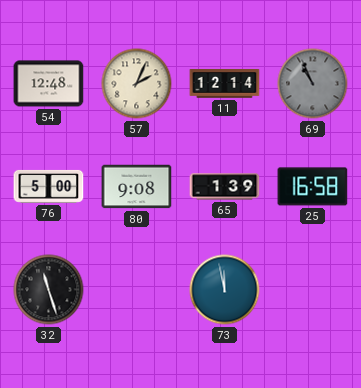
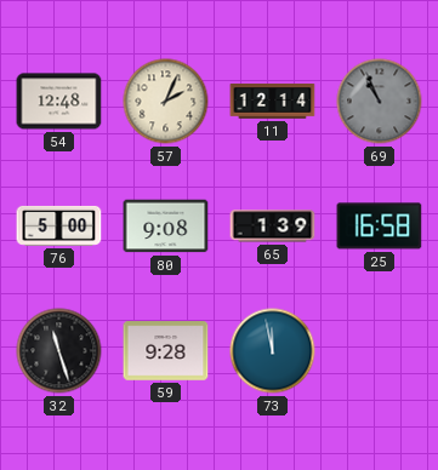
59: none -> 9:28 (166, 351)
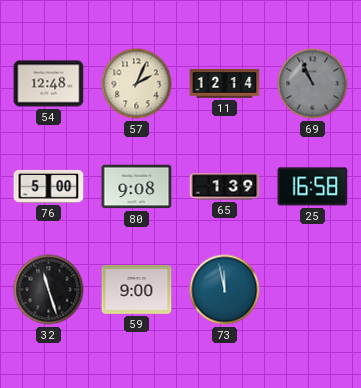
59: 9:28 -> 9:00 (137, 290)
